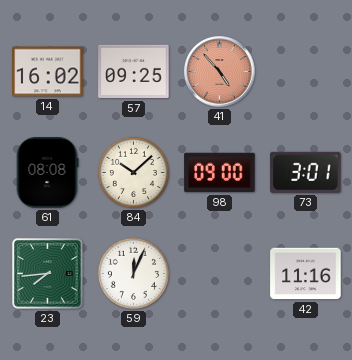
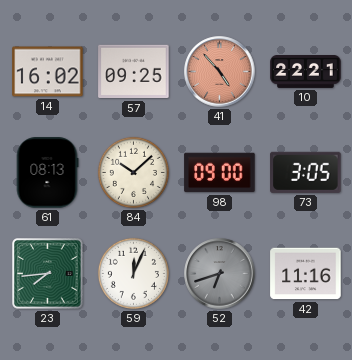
10: none -> 22:21 (306, 72)
61: 08:08 -> 08:13 (47, 173)
73: 3:01 -> 3:05 (306, 172)
52: none -> 6:42 (220, 274)
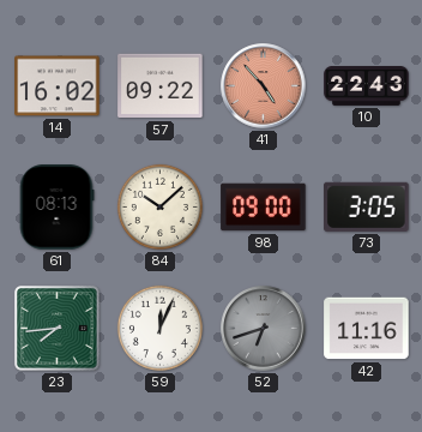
57: 09:25 -> 09:22 (161, 86)
10: 22:21 -> 22:43 (367, 86)
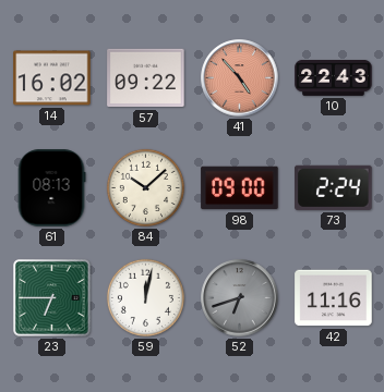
73: 3:05 -> 2:24 (334, 187)
23: 7:44 -> 6:45 (52, 298)
59: 12:04 -> 12:02 (145, 297)
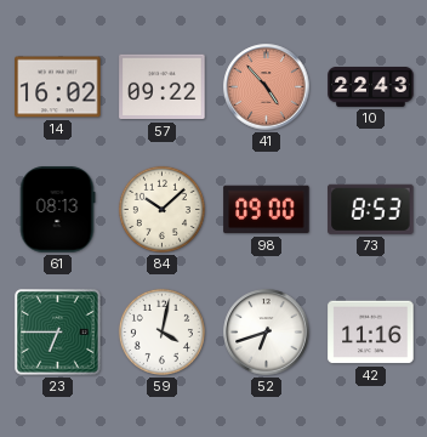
73: 2:24 -> 8:53 (371, 209)
59: 12:02 -> 4:02 (161, 331)
52 dial: grey -> white (267, 333)
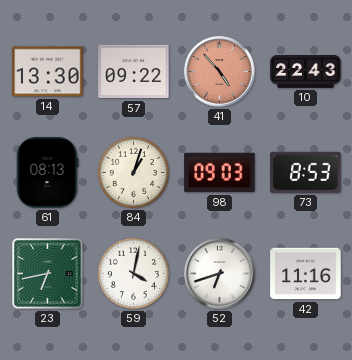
14: 16:02 -> 13:30 (48, 72)
84: 10:08 -> 1:03 (133, 172)
98: 09:00 -> 09:03 (220, 173)
23: 6:45 -> 6:43 (48, 274)
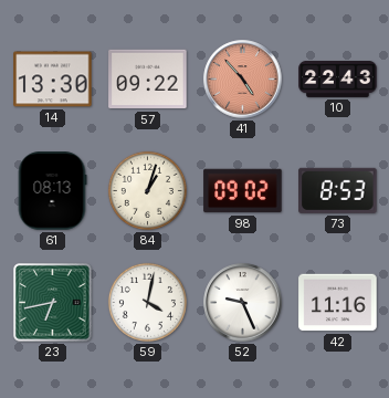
98: 09:03 -> 09:02 (243, 191)
52: 6:42 -> 9:26 (243, 303)
